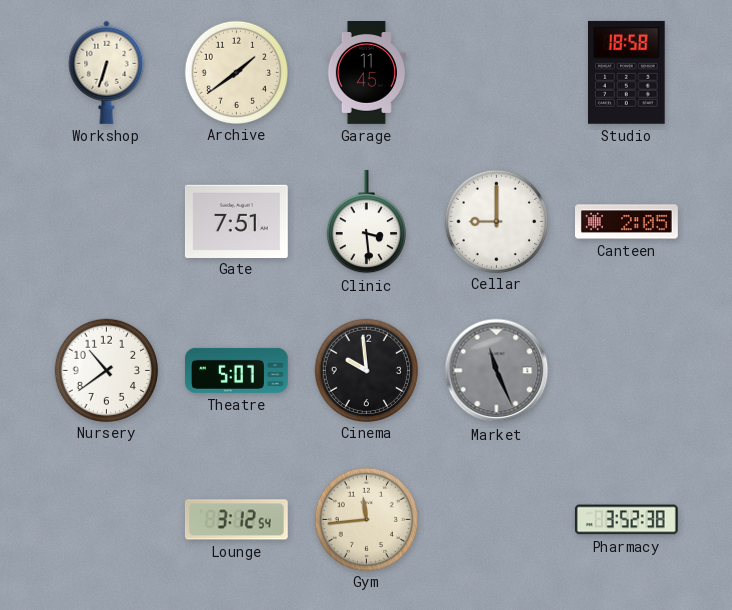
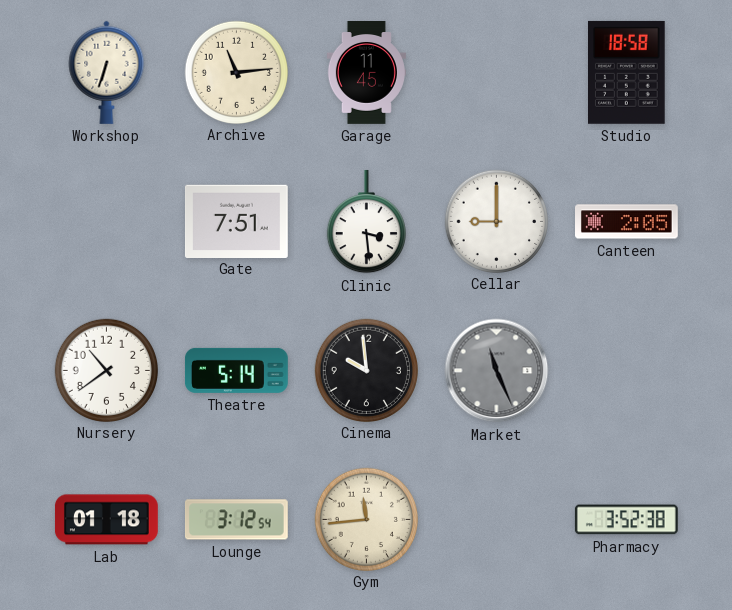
Archive: 1:39 -> 11:14 (236, 72)
Theatre: 5:07 -> 5:14 (236, 370)
Lab: none -> 01:18 (106, 520)
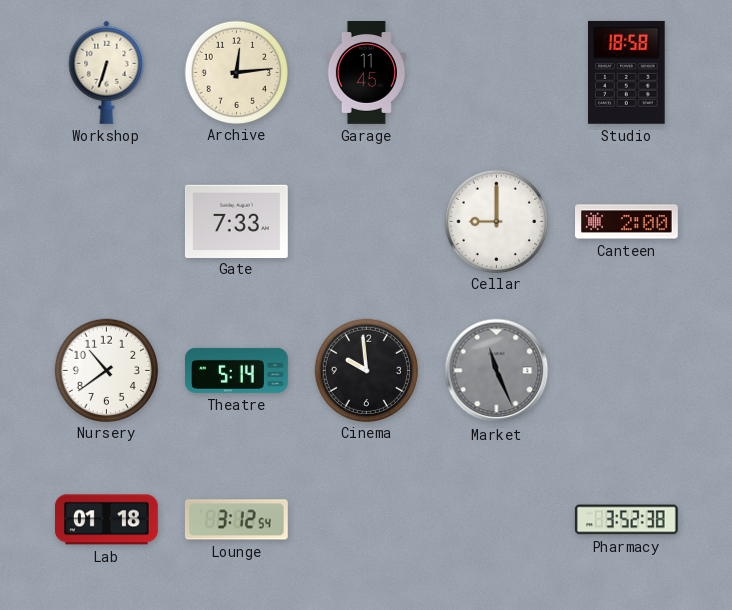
Archive: 11:14 -> 12:14 (236, 72)
Gate: 7:51 -> 7:33 (236, 221)
Clinic: 3:29 -> none (366, 222)
Canteen: 2:05 -> 2:00 (627, 222)
Gym: 11:44 -> none (366, 519)
